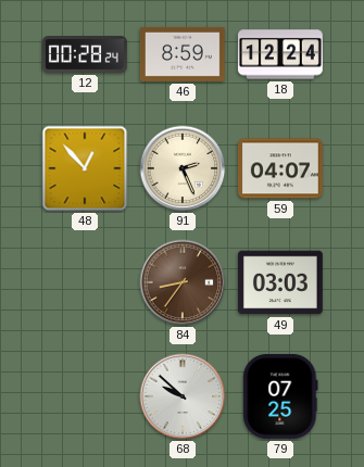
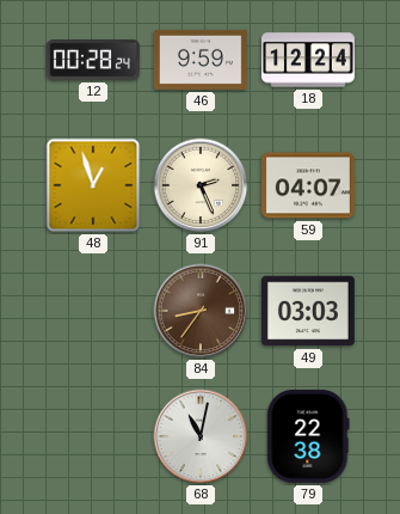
46: 8:59 -> 9:59 (201, 60)
48: 12:53 -> 12:57 (93, 185)
68: 9:52 -> 11:02 (201, 436)
79: 07:25 -> 22:38 (308, 436)
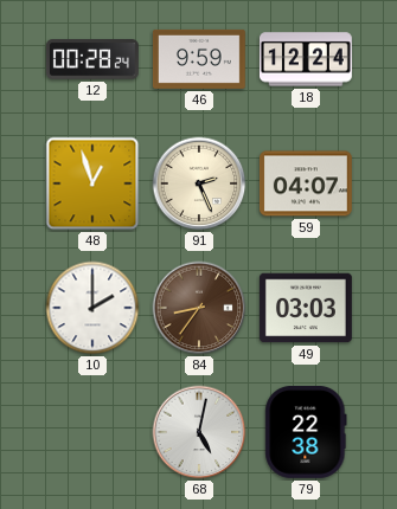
10: none -> 2:00 (92, 308)
68: 11:02 -> 5:02 (199, 432)
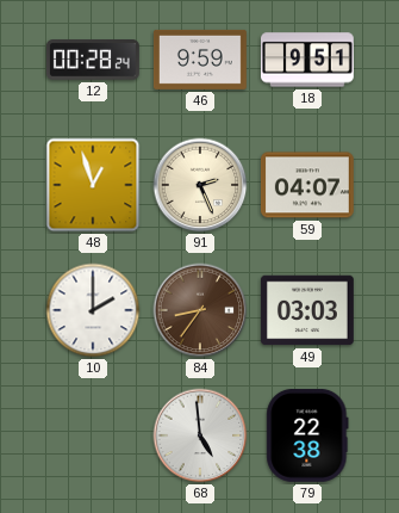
18: 12:24 -> 9:51 (307, 60)
68: 5:02 -> 4:59 (200, 435)
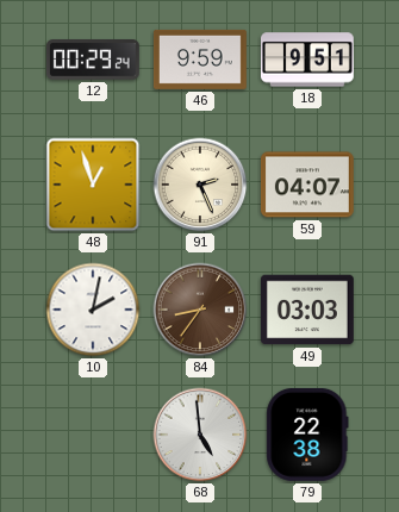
12: 00:28 -> 00:29 (93, 60)
10: 2:00 -> 2:02 (93, 310)
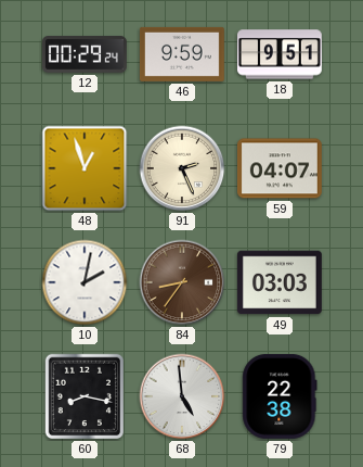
60: none -> 8:17 (85, 396)
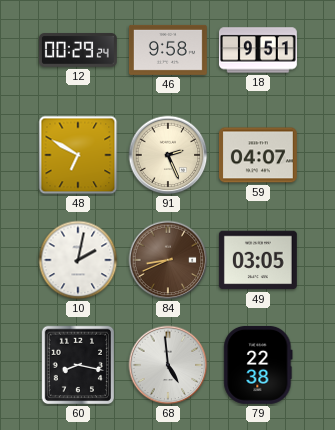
46: 9:59 -> 9:58 (168, 50)
48: 12:57 -> 6:50 (78, 155)
84: 8:36 -> 8:41 (168, 260)
49: 03:03 -> 03:05 (258, 260)
